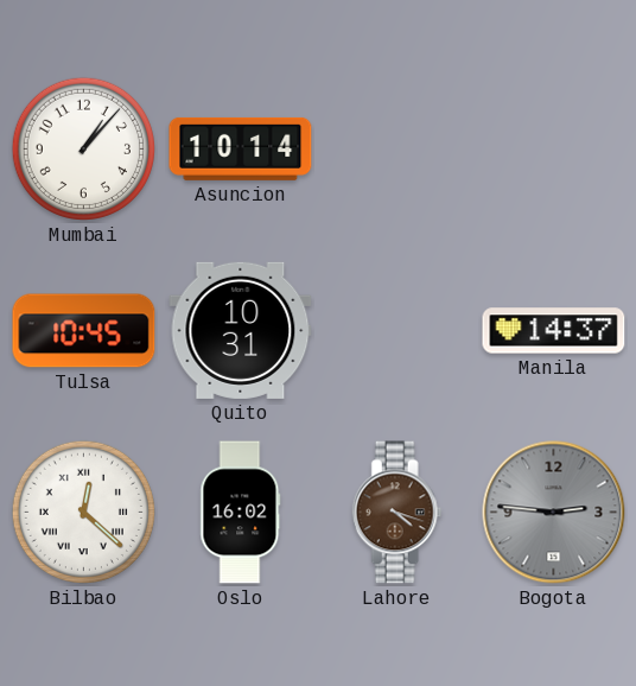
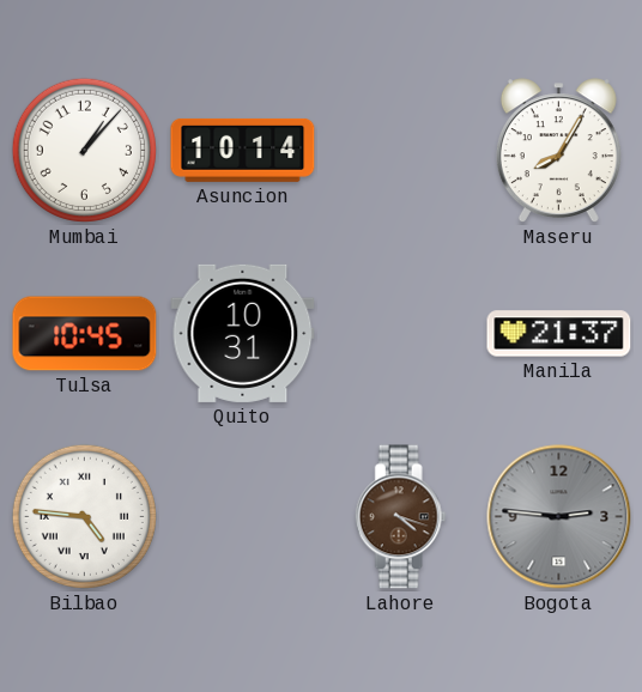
Maseru: none -> 8:05 (558, 151)
Manila: 14:37 -> 21:37 (559, 334)
Bilbao: 12:22 -> 4:46 (84, 516)
Oslo: 16:02 -> none (241, 513)
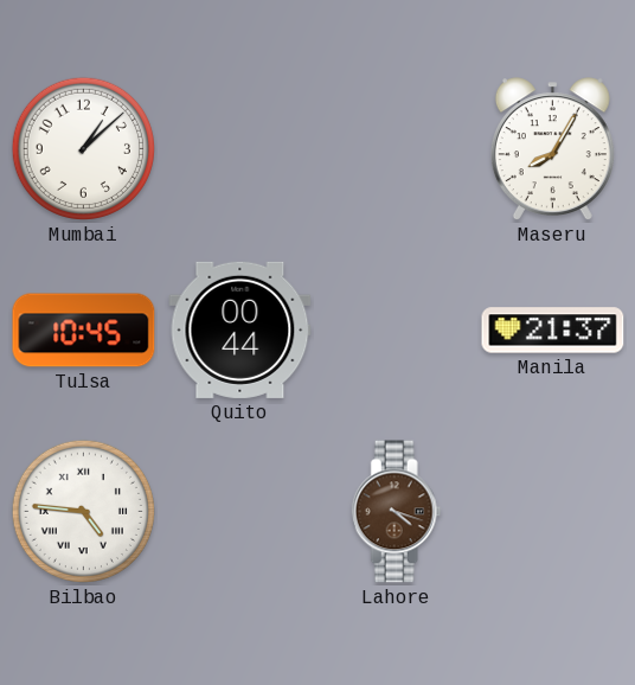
Mumbai: 1:07 -> 1:08 (83, 148)
Asuncion: 10:14 -> none (243, 150)
Quito: 10:31 -> 00:44 (240, 329)
Bogota: 2:46 -> none (559, 517)
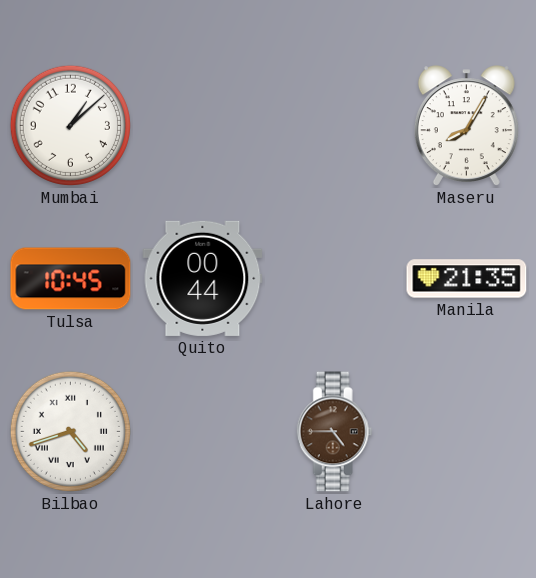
Manila: 21:37 -> 21:35 (467, 279)
Bilbao: 4:46 -> 4:42 (70, 431)
Lahore: 4:18 -> 4:45 (334, 432)
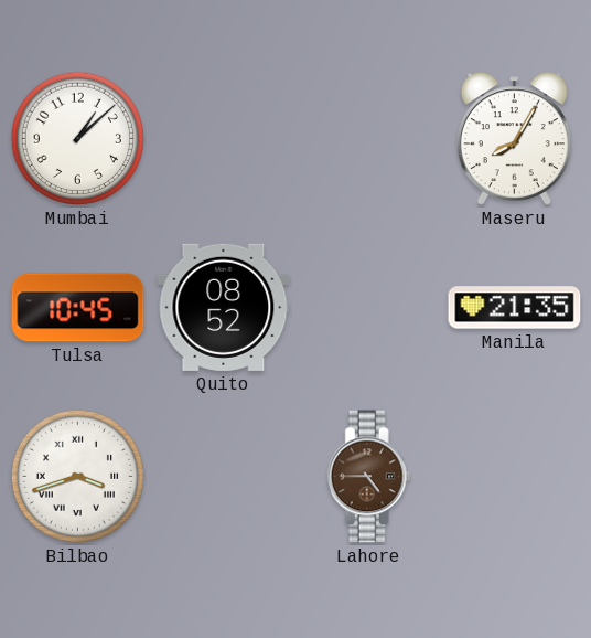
Quito: 00:44 -> 08:52 (224, 307)
Bilbao: 4:42 -> 3:42 (77, 476)
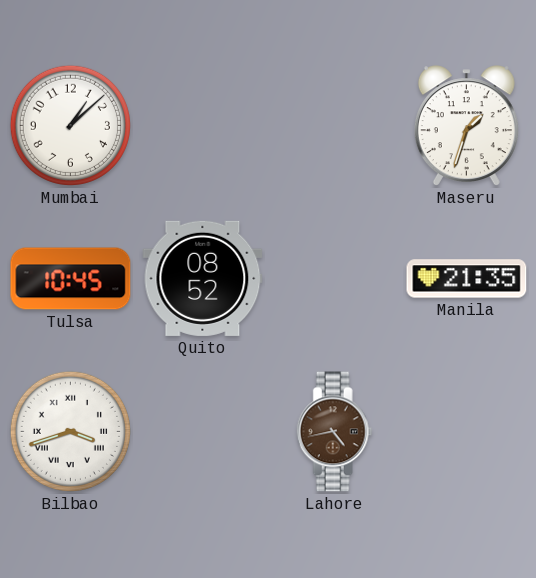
Maseru: 8:05 -> 1:33 (466, 126)
Lahore: 4:45 -> 4:43 (334, 432)
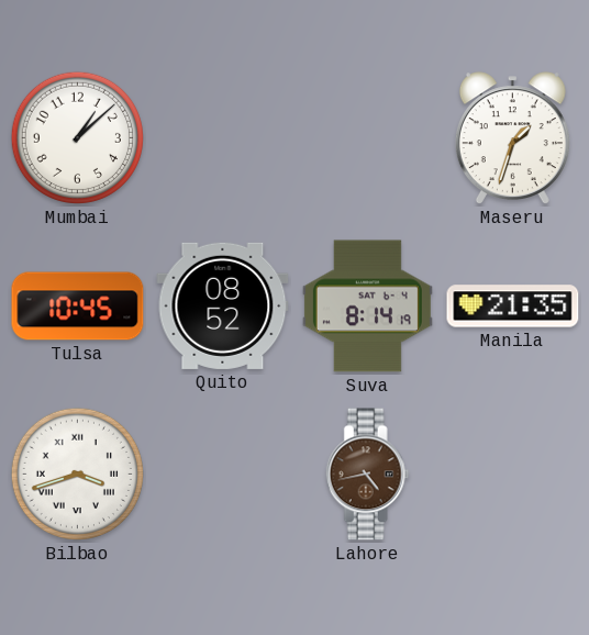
Suva: none -> 8:14 (367, 307)
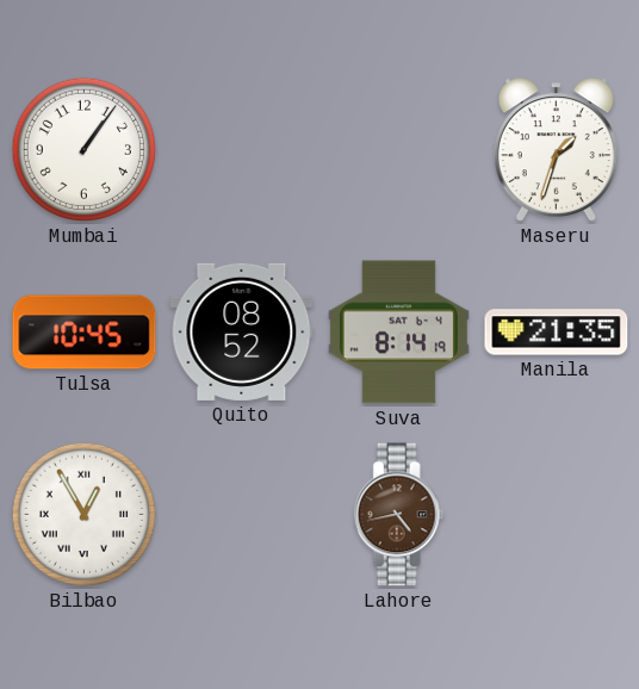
Mumbai: 1:08 -> 1:06 (83, 149)
Bilbao: 3:42 -> 12:55 (83, 514)
